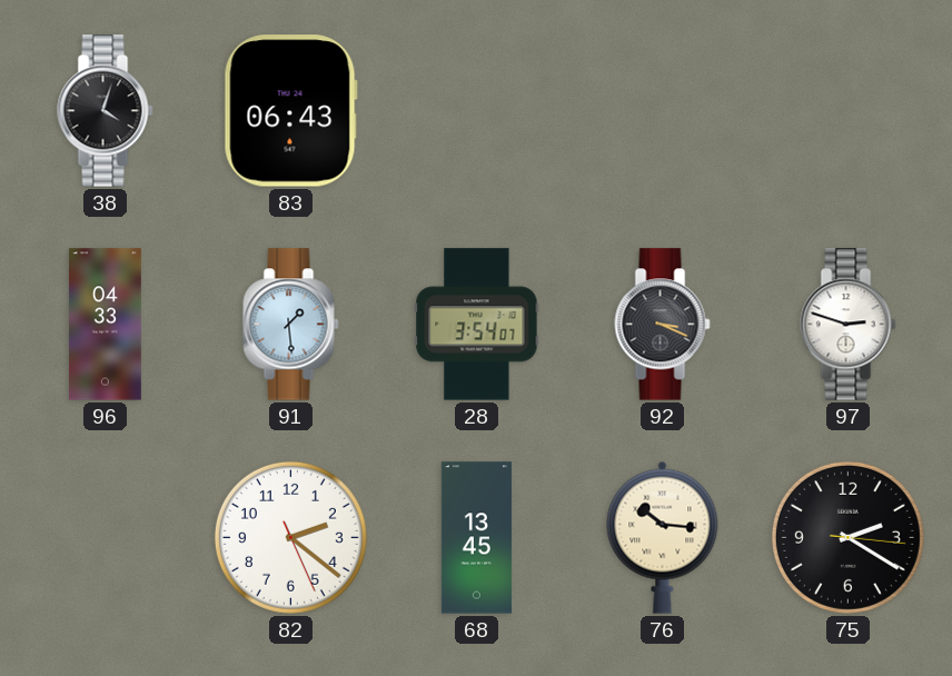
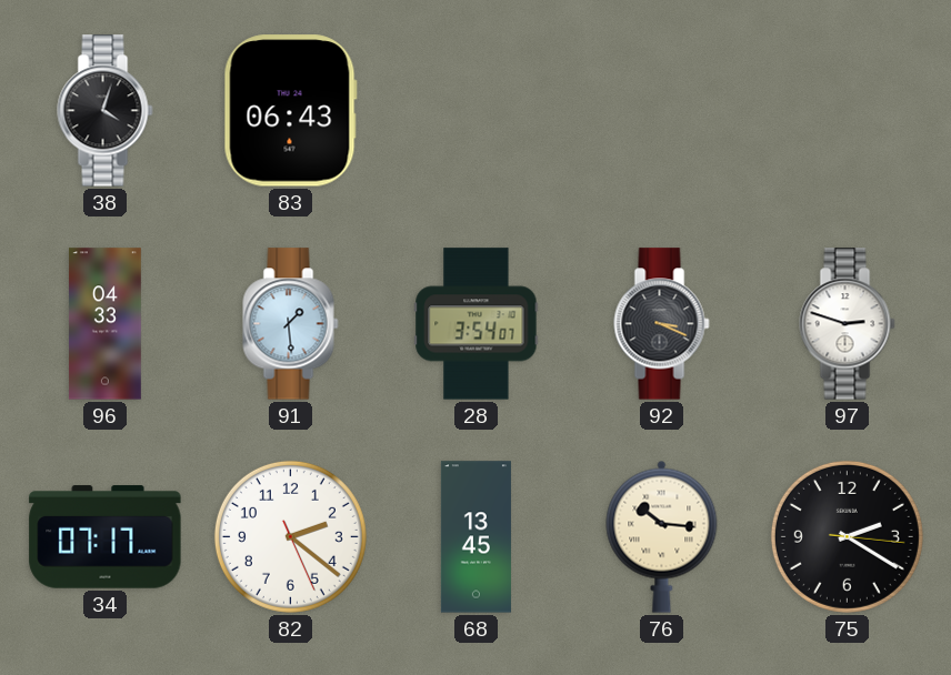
34: none -> 07:17 (106, 537)
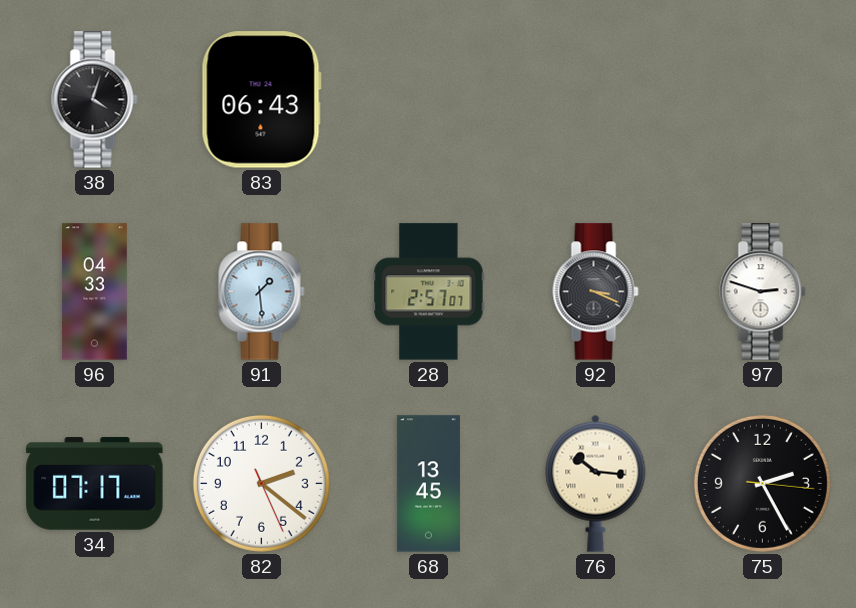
28: 3:54 -> 2:57 (429, 292)
75: 2:20 -> 2:25 (762, 483)
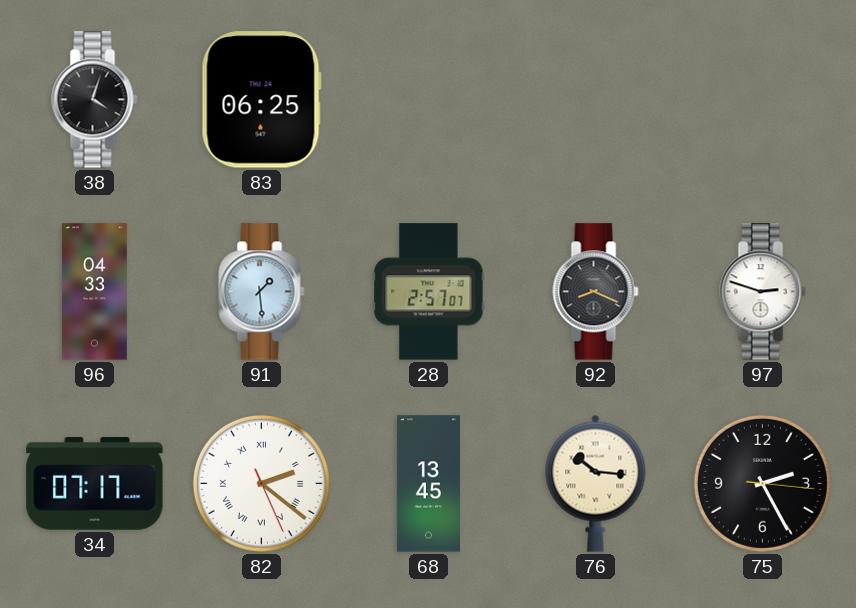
83: 06:43 -> 06:25 (261, 100)
92: 3:19 -> 8:19 (596, 292)
82 numerals: Arabic -> Roman (261, 483)
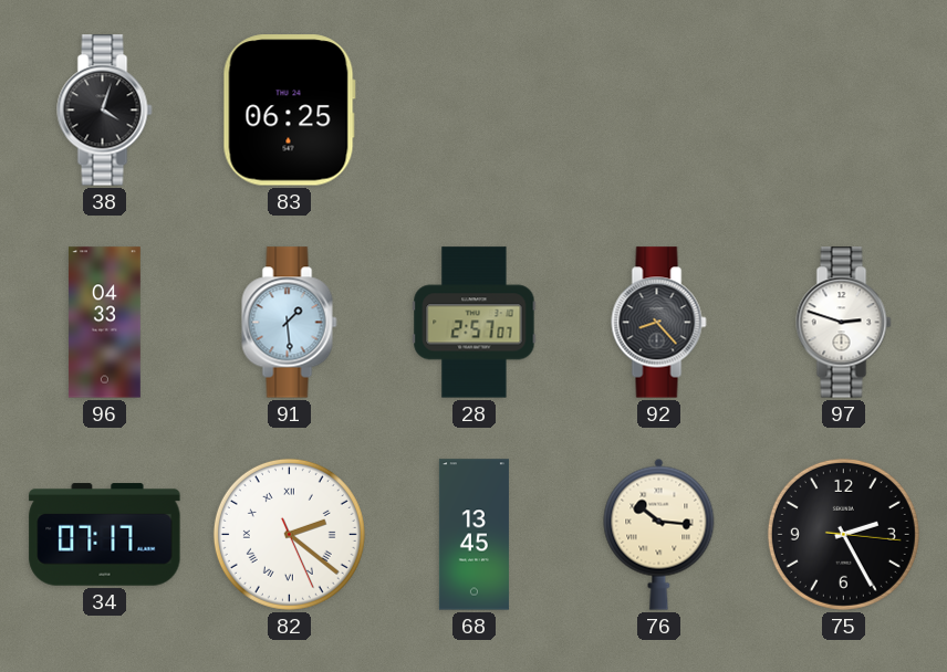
92: 8:19 -> 8:23 (659, 323)
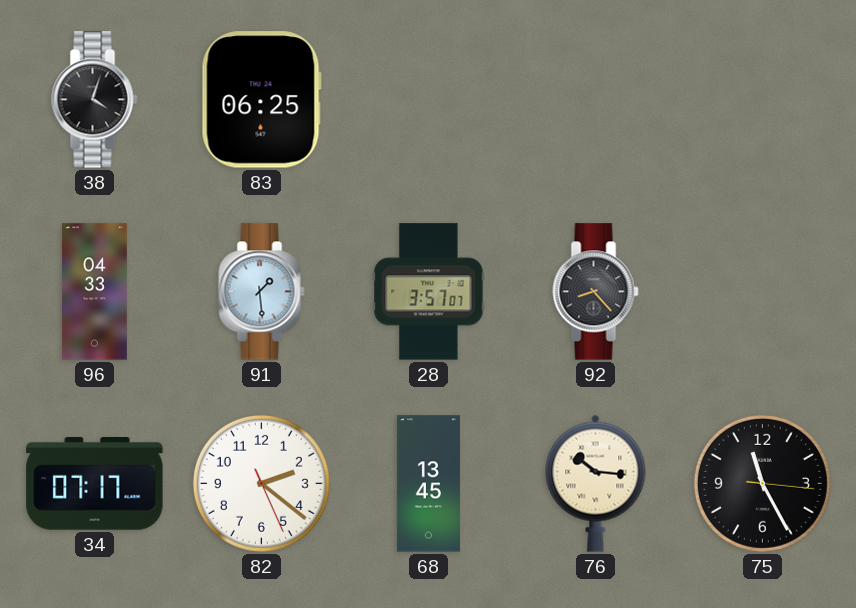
28: 2:57 -> 3:57 (429, 292)
97: 2:48 -> none (844, 323)
82 numerals: Roman -> Arabic (261, 483)
75: 2:25 -> 11:25 (762, 483)
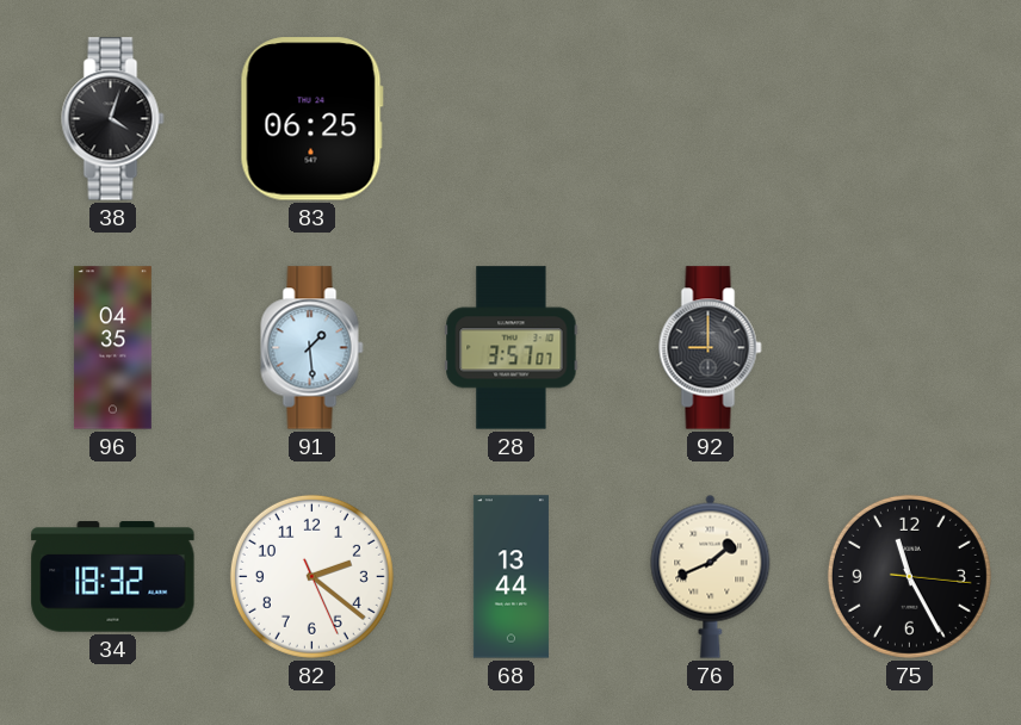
96: 04:33 -> 04:35 (112, 348)
92: 8:23 -> 9:00 (711, 348)
34: 07:17 -> 18:32 (113, 577)
68: 13:45 -> 13:44 (510, 577)
76: 10:16 -> 1:41 (711, 576)
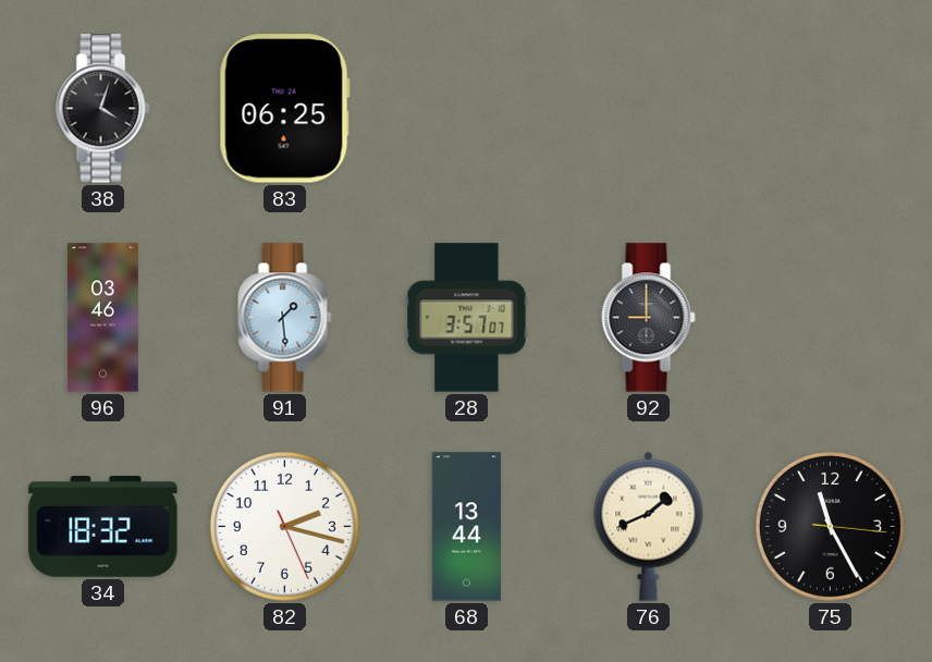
96: 04:35 -> 03:46 (102, 318)
82: 2:21 -> 2:17 (284, 526)
